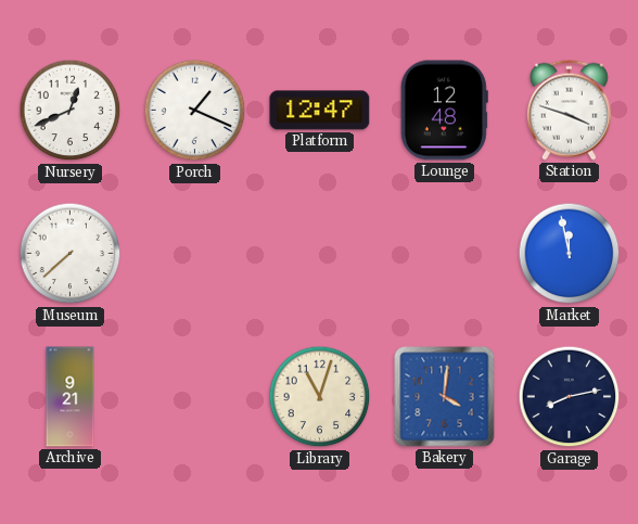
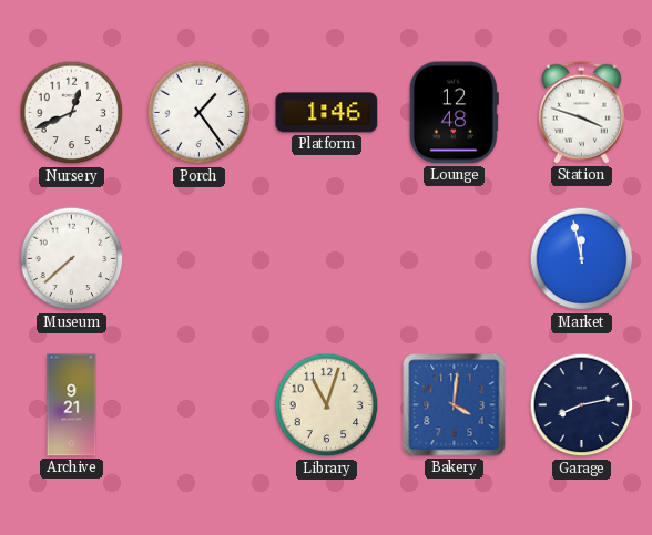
Porch: 1:19 -> 1:24 (200, 113)
Platform: 12:47 -> 1:46 (327, 113)
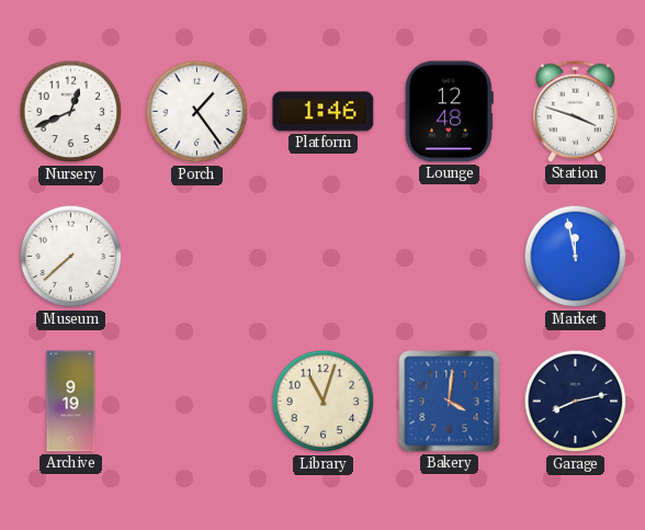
Archive: 9:21 -> 9:19 (71, 402)
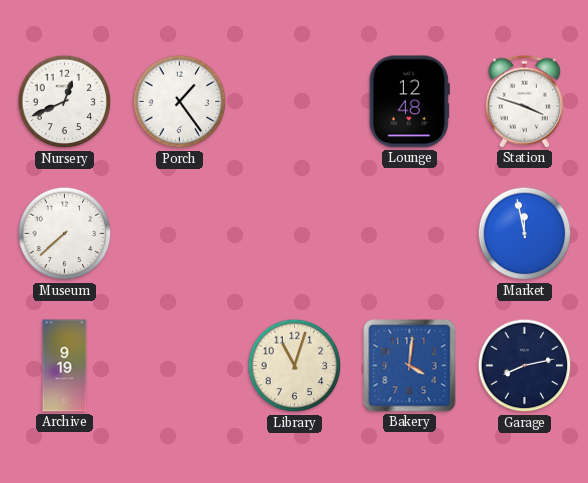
Platform: 1:46 -> none (324, 112)
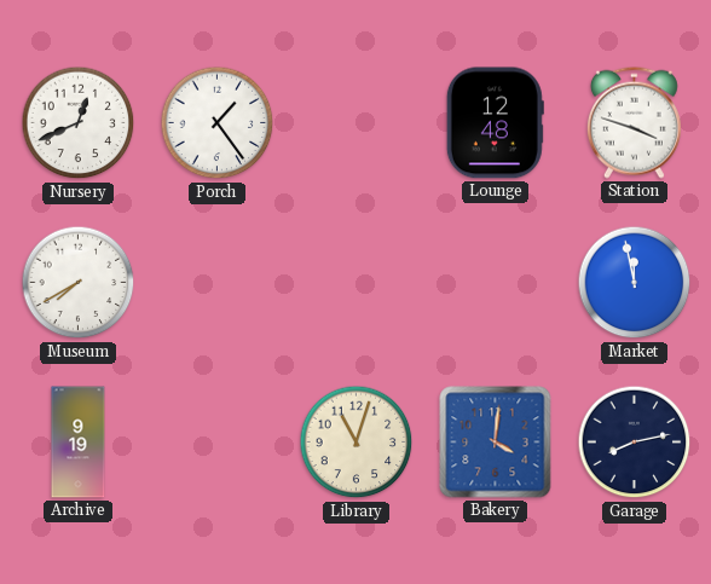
Museum: 7:38 -> 7:40 (79, 283)
